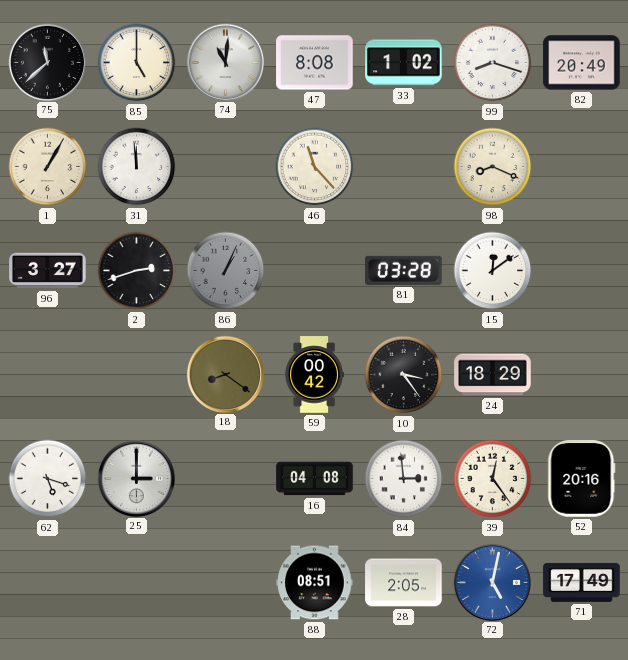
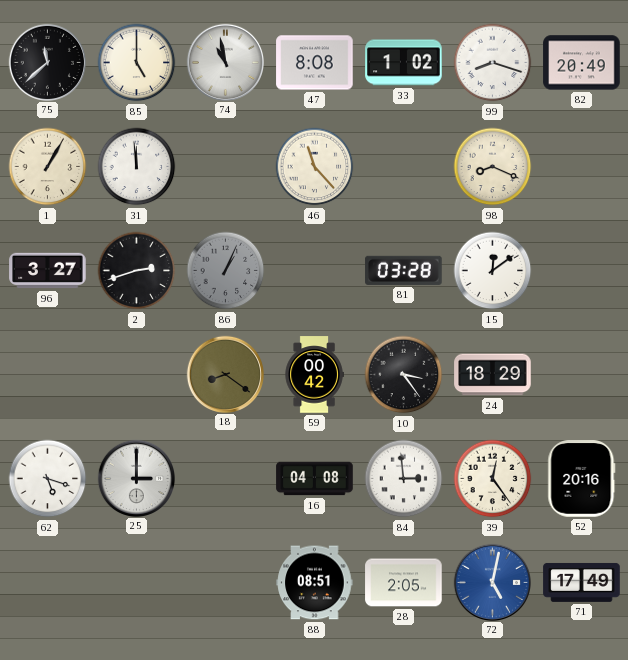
74: 11:01 -> 10:58 (225, 62)
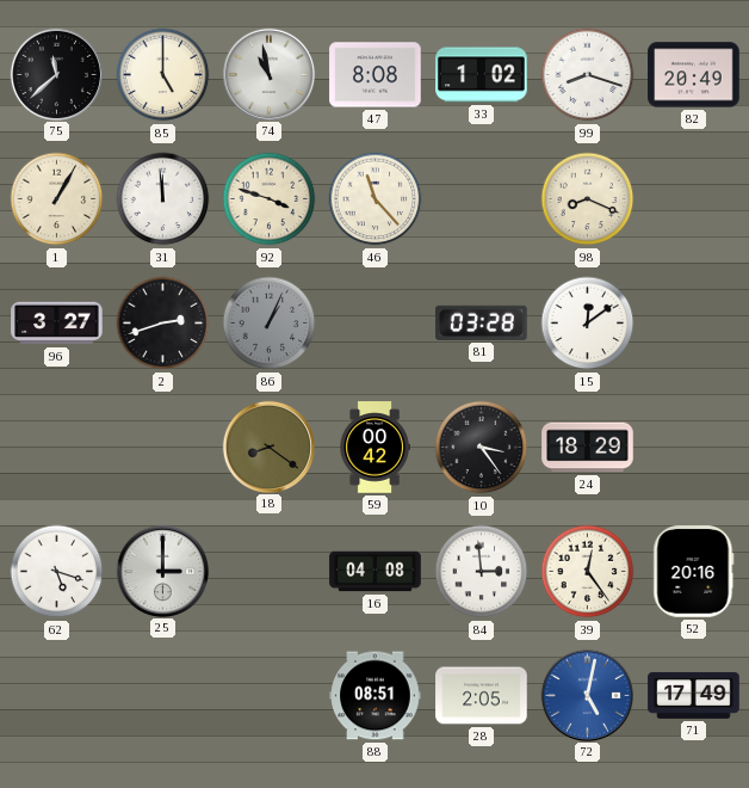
92: none -> 3:48 (270, 199)
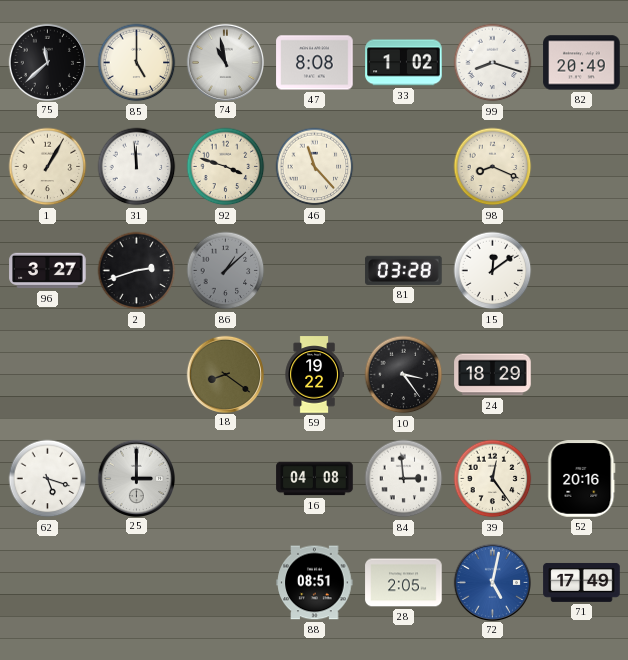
86: 1:04 -> 1:08 (226, 271)
59: 00:42 -> 19:22 (314, 375)
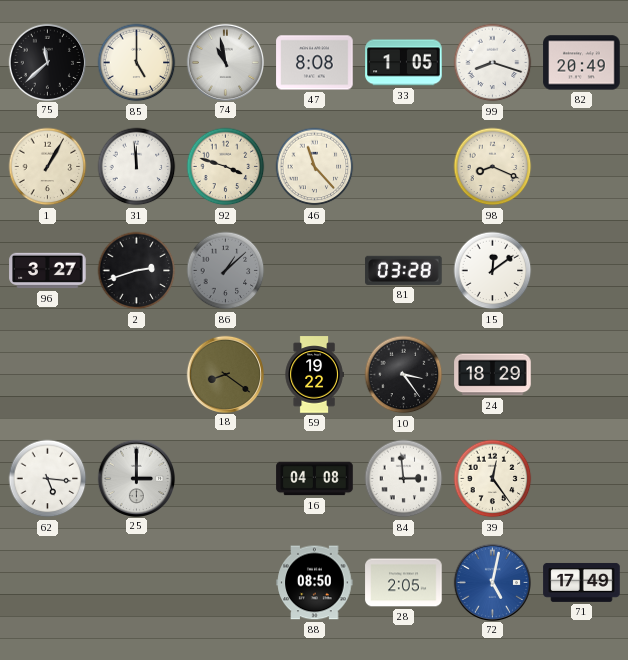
33: 1:02 -> 1:05 (404, 63)
62: 5:18 -> 5:16 (48, 479)
52: 20:16 -> none (582, 479)
88: 08:51 -> 08:50 (315, 583)
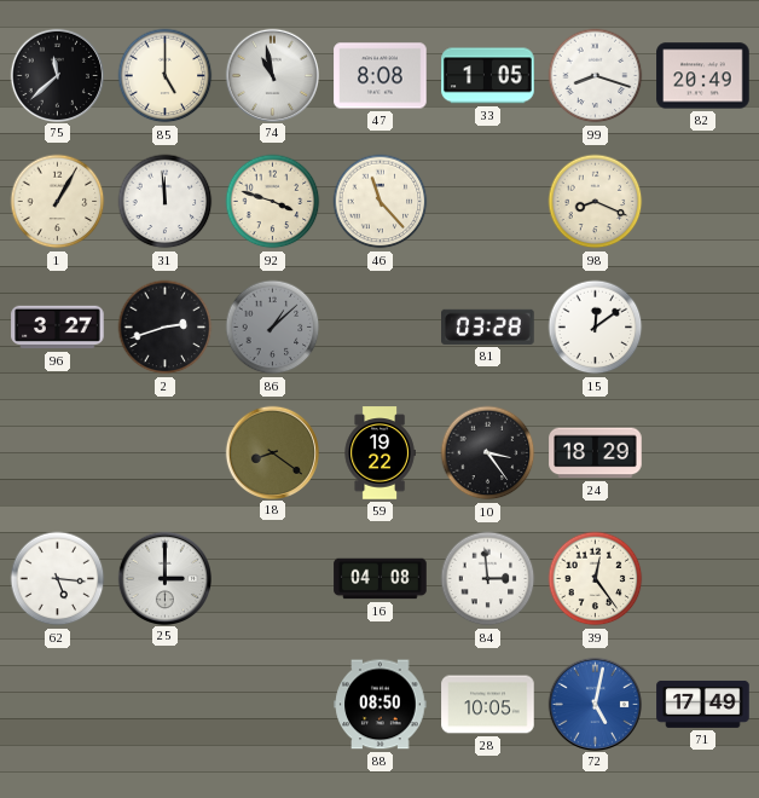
28: 2:05 -> 10:05 (488, 705)
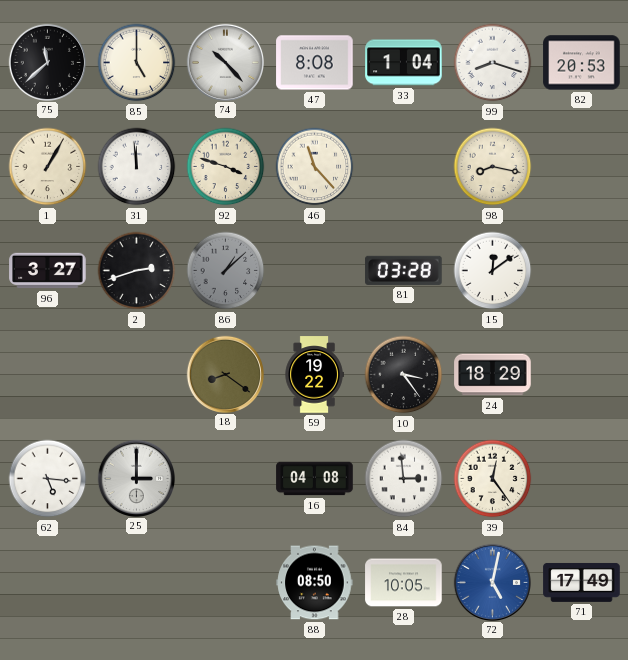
74: 10:58 -> 10:23 (225, 62)
33: 1:05 -> 1:04 (404, 63)
82: 20:49 -> 20:53 (582, 63)
98: 8:19 -> 8:17 (493, 167)
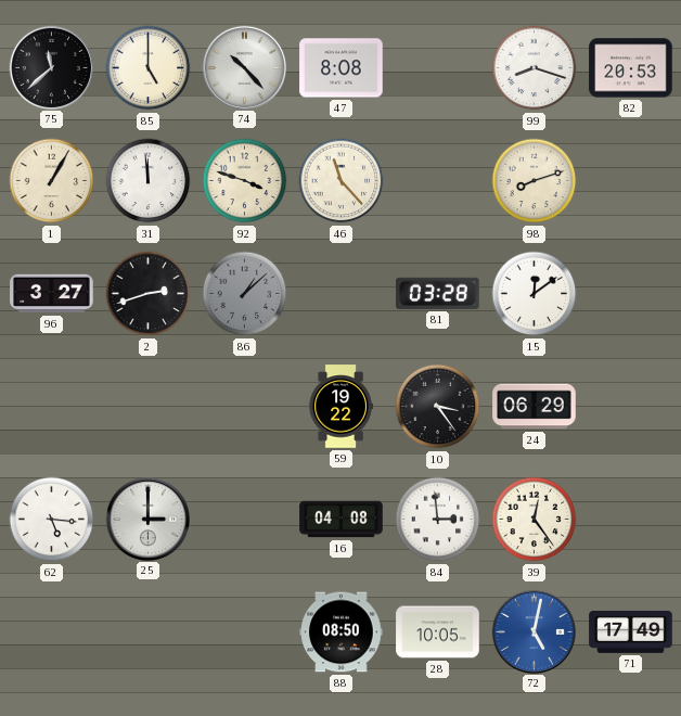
33: 1:04 -> none (404, 63)
98: 8:17 -> 8:12 (535, 181)
18: 8:21 -> none (225, 374)
24: 18:29 -> 06:29 (535, 407)
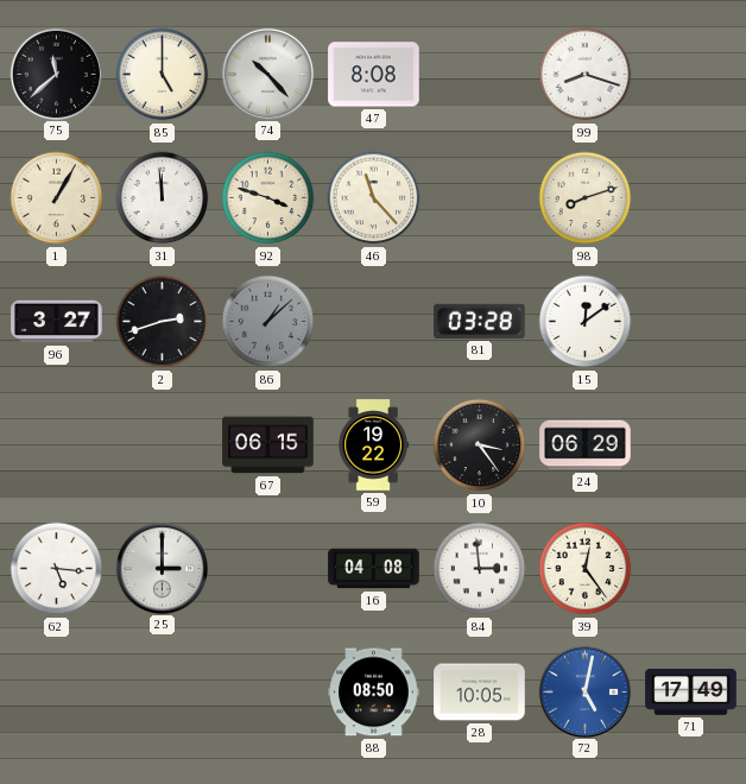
82: 20:53 -> none (631, 68)
67: none -> 06:15 (268, 445)
